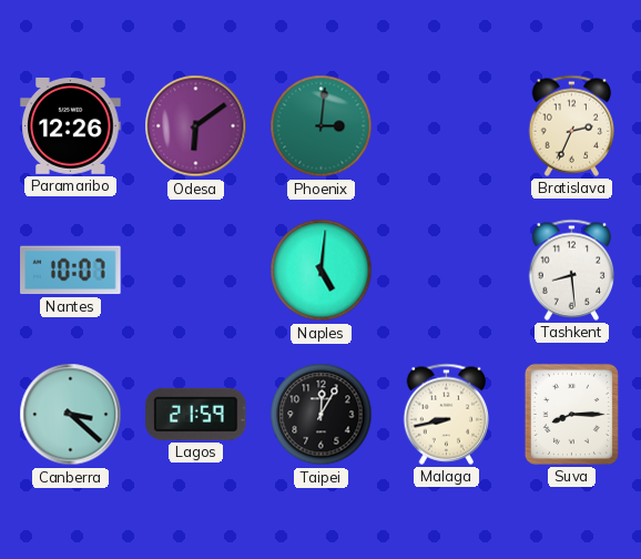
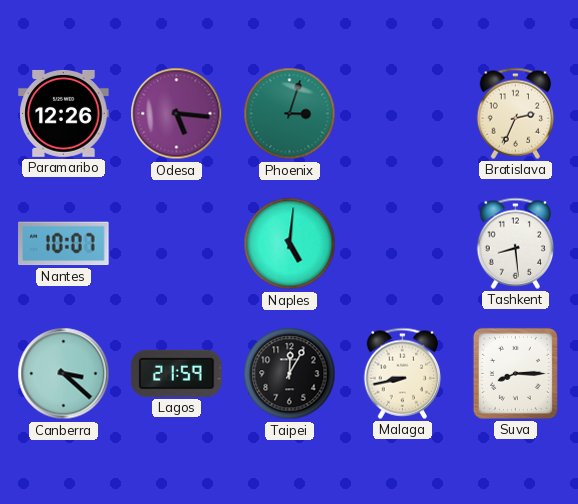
Odesa: 6:09 -> 5:16 (177, 114)
Phoenix: 3:01 -> 3:03 (290, 114)
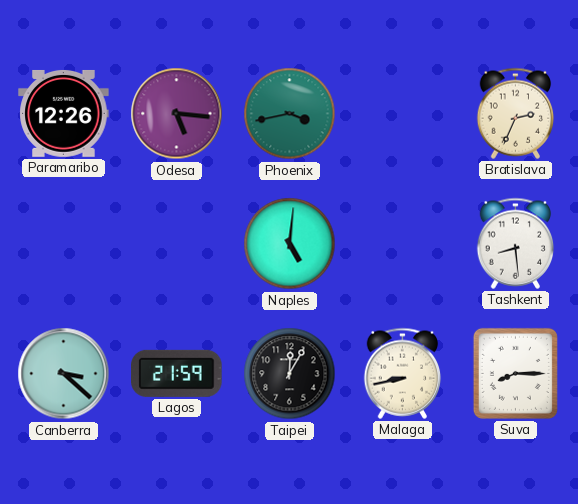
Phoenix: 3:03 -> 3:43 (290, 114)
Nantes: 10:07 -> none (64, 244)
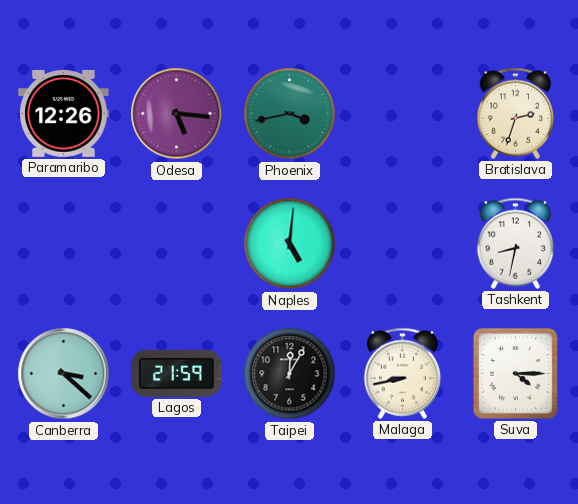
Bratislava: 2:34 -> 2:33 (516, 113)
Tashkent: 8:29 -> 8:32 (516, 243)
Suva: 8:15 -> 4:15 (515, 373)
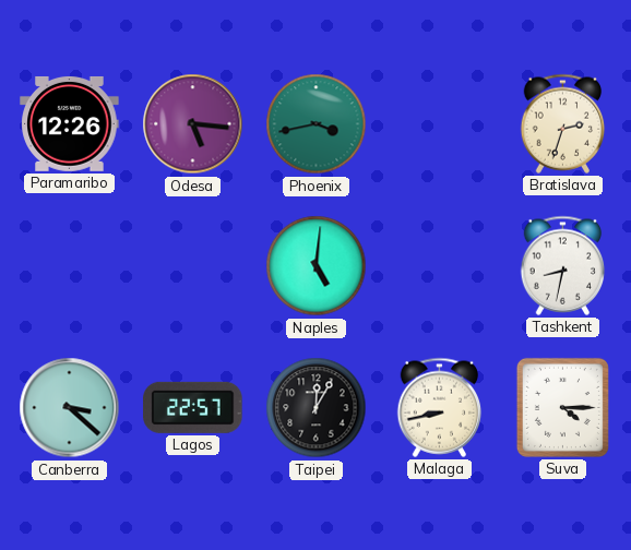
Lagos: 21:59 -> 22:57 (193, 407)
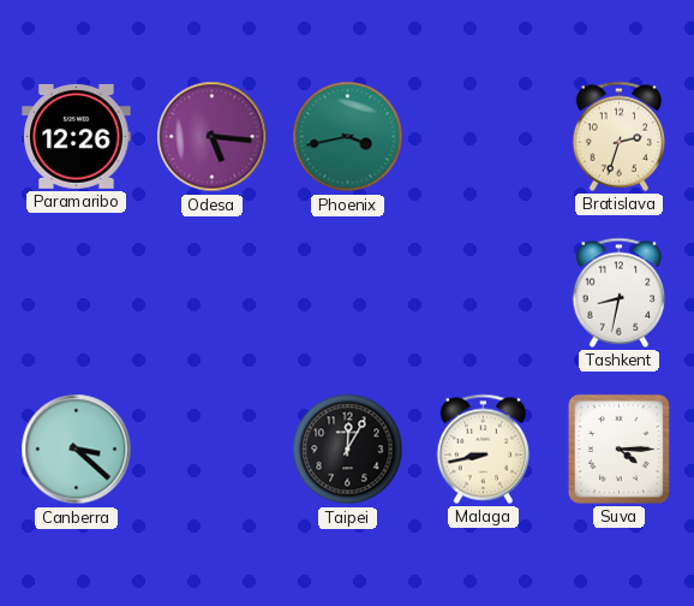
Naples: 5:01 -> none (317, 266)
Lagos: 22:57 -> none (193, 407)
